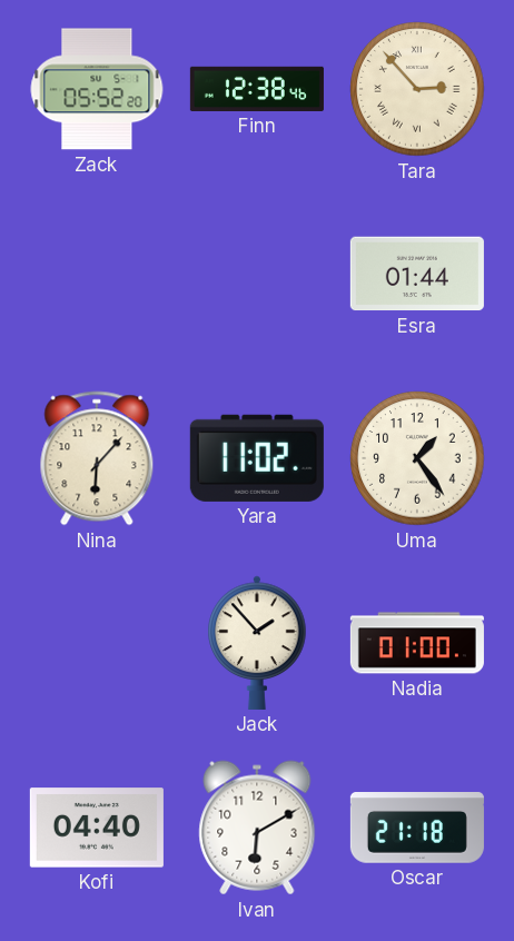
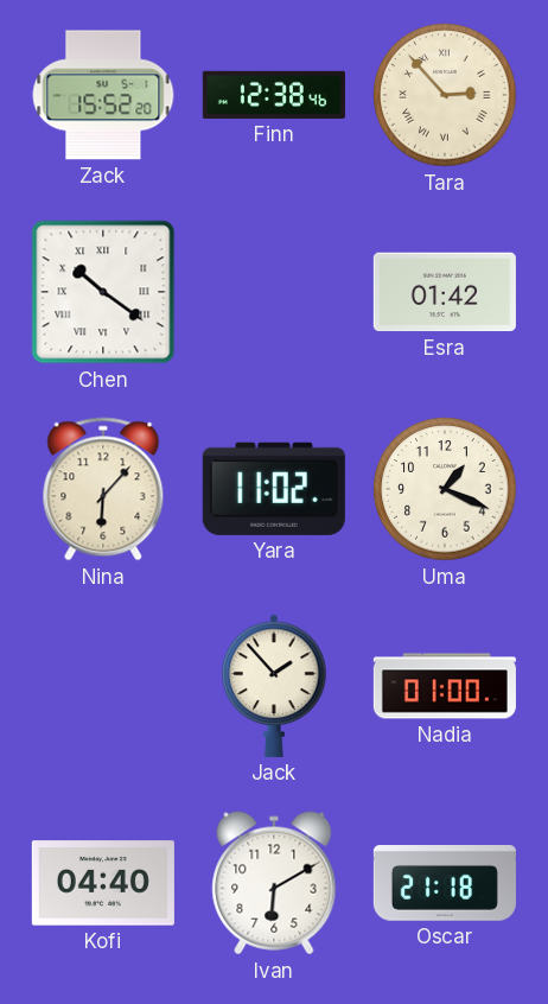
Zack: 05:52 -> 15:52 (103, 95)
Chen: none -> 10:21 (103, 292)
Esra: 01:44 -> 01:42 (445, 292)
Uma: 1:24 -> 1:19 (445, 489)
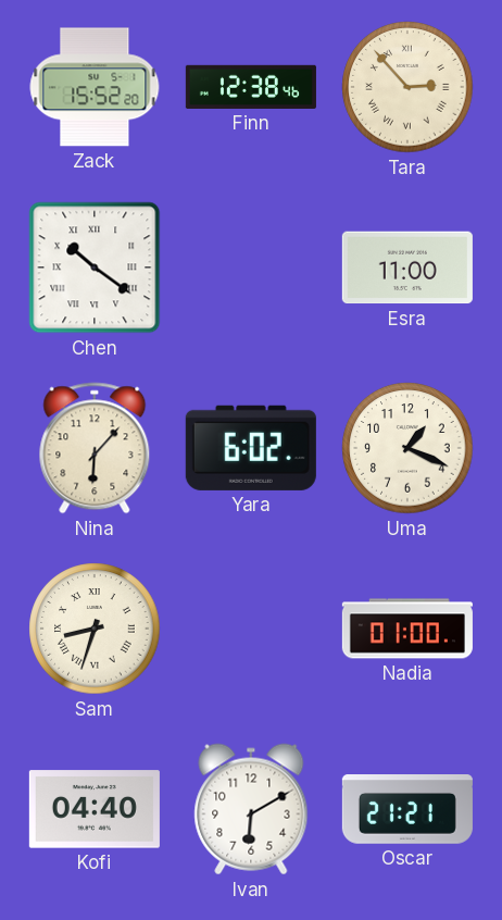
Esra: 01:42 -> 11:00 (407, 268)
Yara: 11:02 -> 6:02 (251, 448)
Sam: none -> 8:33 (95, 629)
Jack: 1:53 -> none (274, 686)
Oscar: 21:18 -> 21:21 (407, 810)
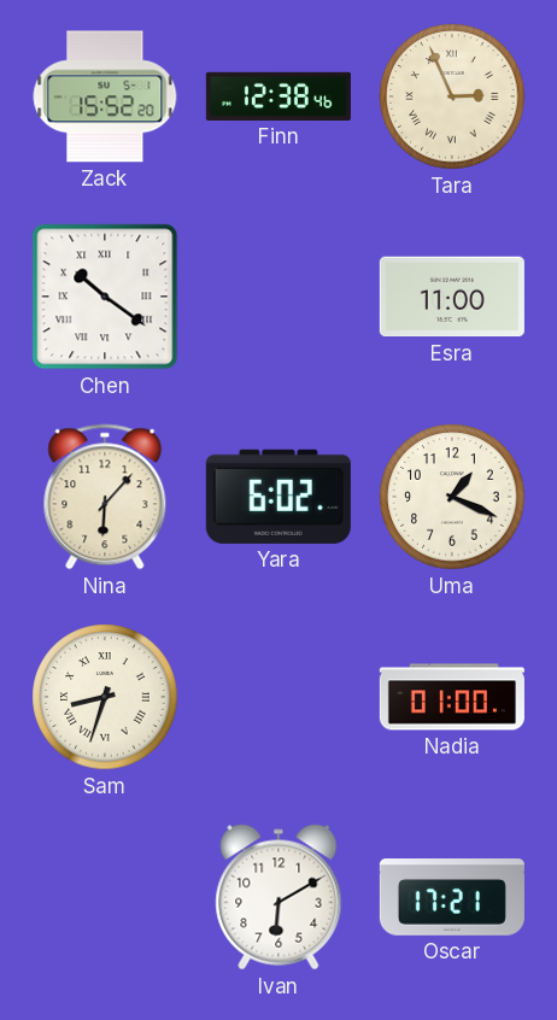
Tara: 2:53 -> 2:56 (452, 96)
Kofi: 04:40 -> none (95, 809)
Oscar: 21:21 -> 17:21 (452, 898)
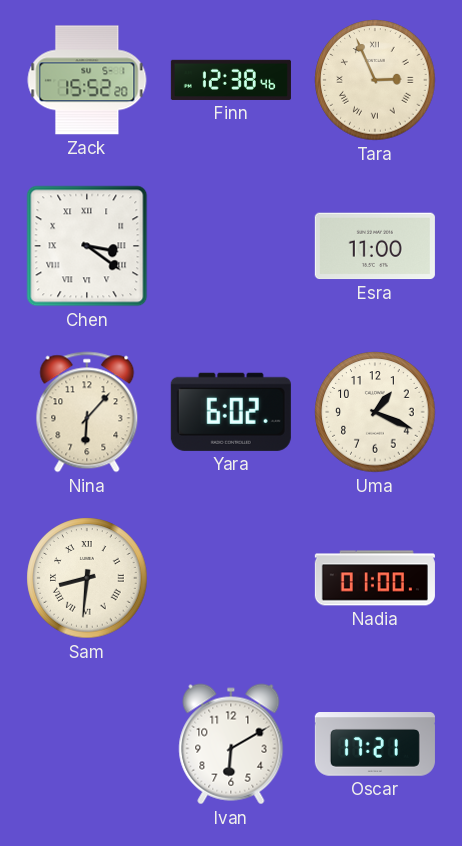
Chen: 10:21 -> 3:21 (87, 246)
Sam: 8:33 -> 8:31 (87, 578)
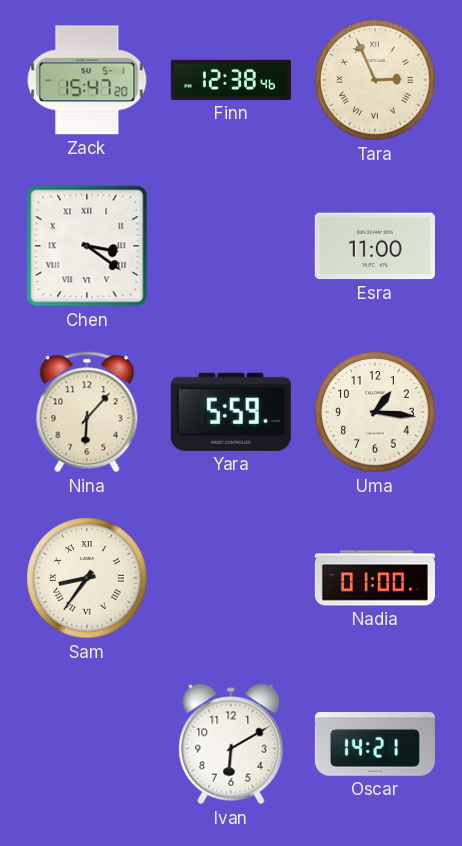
Zack: 15:52 -> 15:47 (87, 80)
Yara: 6:02 -> 5:59 (231, 412)
Uma: 1:19 -> 1:16 (375, 412)
Sam: 8:31 -> 8:36 (87, 578)
Oscar: 17:21 -> 14:21 (375, 745)
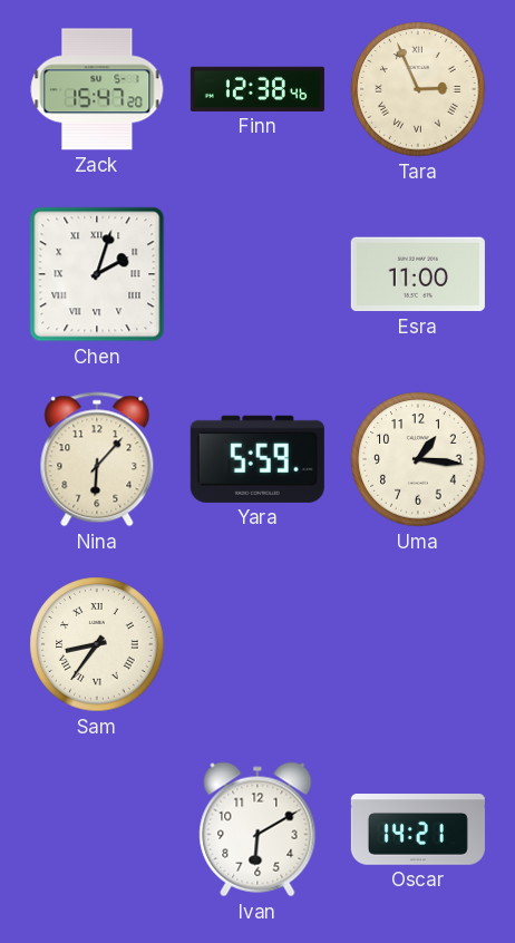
Chen: 3:21 -> 2:03 (97, 274)
Nadia: 01:00 -> none (375, 578)
